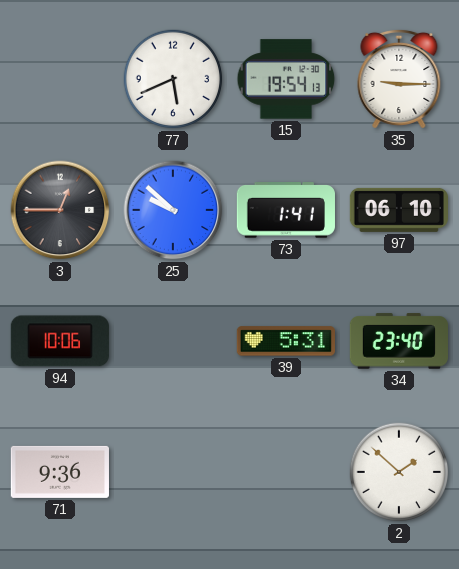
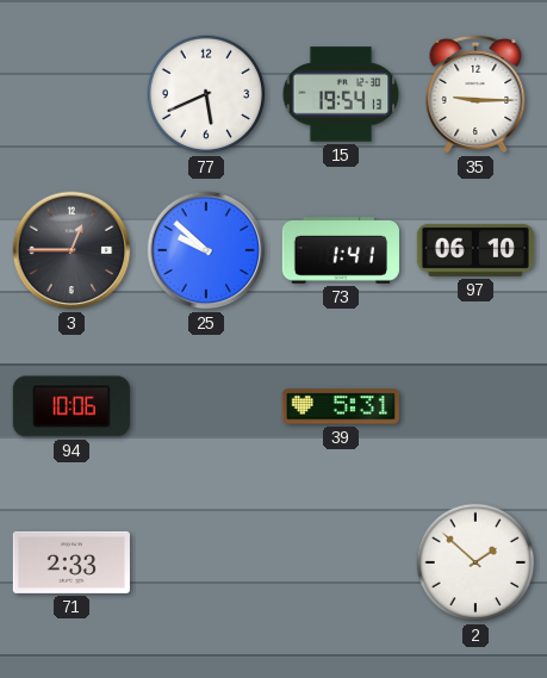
34: 23:40 -> none (399, 341)
71: 9:36 -> 2:33 (72, 562)
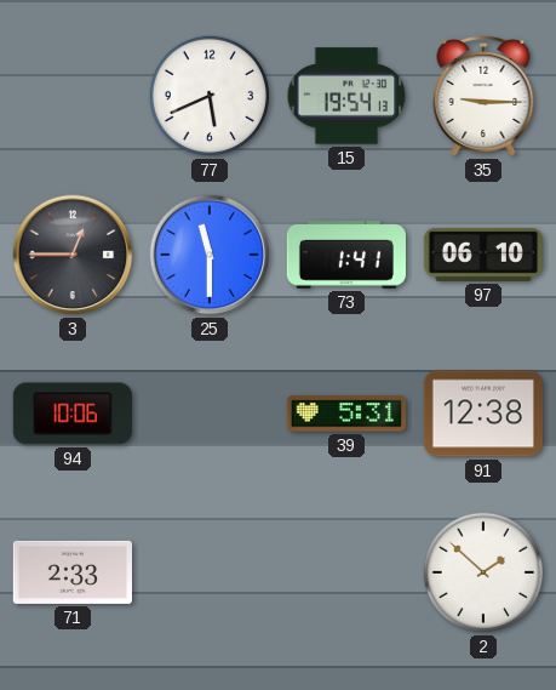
25: 9:52 -> 11:30 (210, 255)
91: none -> 12:38 (483, 414)
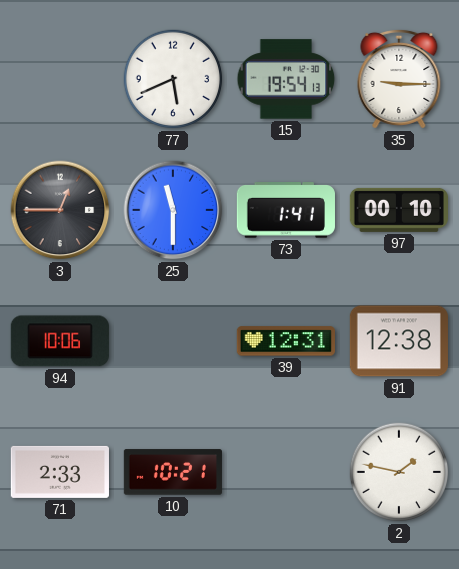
97: 06:10 -> 00:10 (399, 210)
39: 5:31 -> 12:31 (286, 341)
10: none -> 10:21 (173, 472)
2: 1:52 -> 1:47 (399, 472)
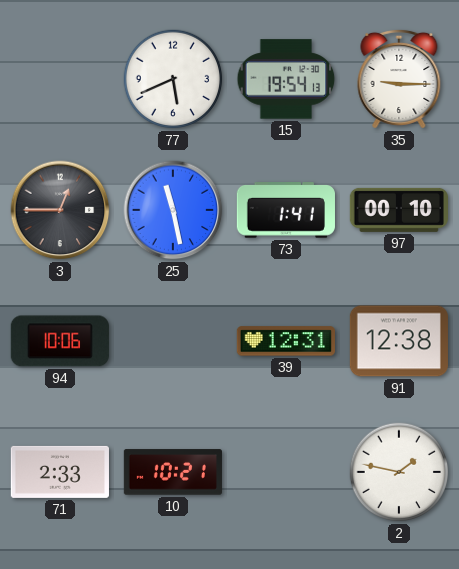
25: 11:30 -> 11:28 (173, 210)
